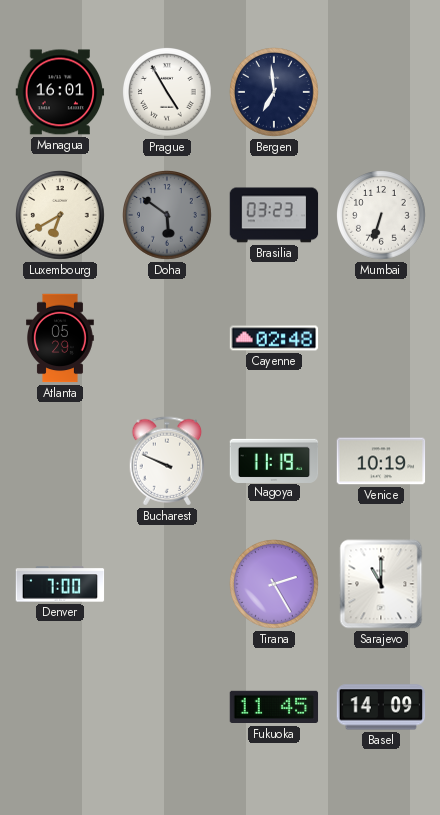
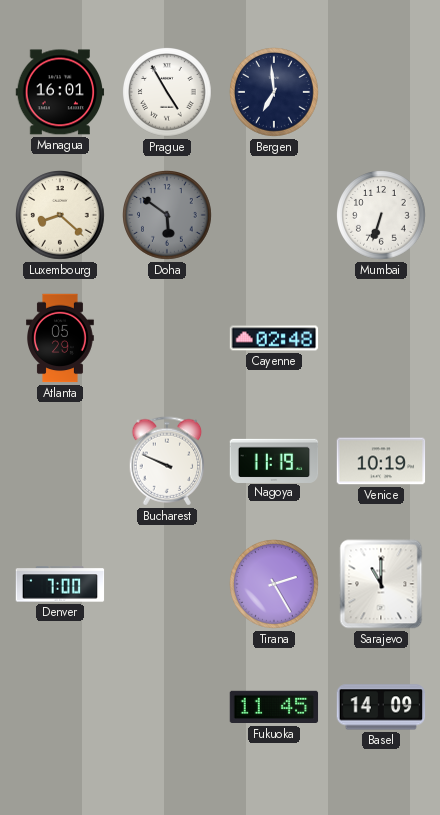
Luxembourg: 6:40 -> 8:22 (61, 216)
Brasilia: 03:23 -> none (274, 215)
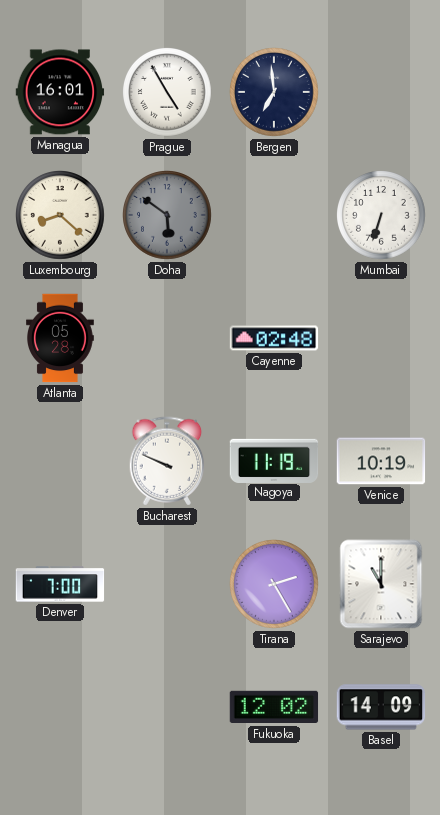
Atlanta: 05:29 -> 05:28 (61, 338)
Fukuoka: 11:45 -> 12:02 (274, 707)
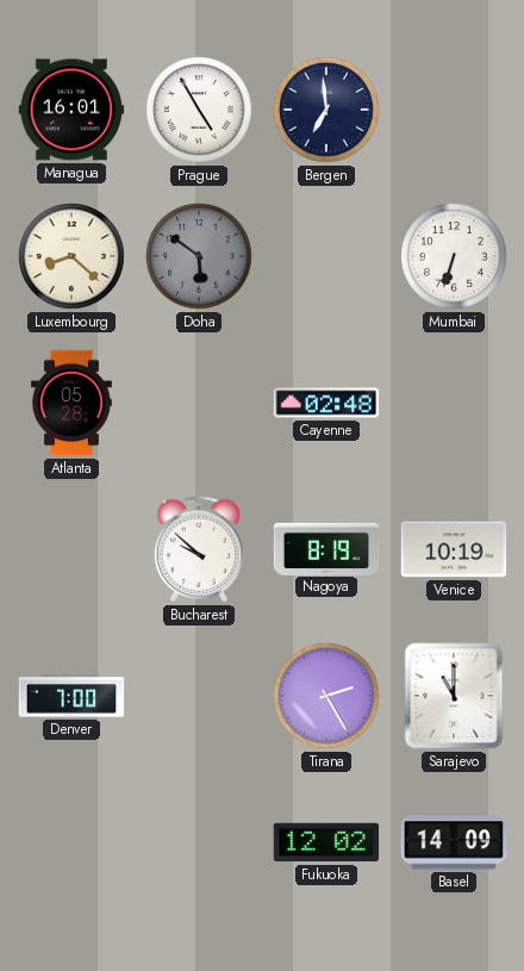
Bucharest: 9:49 -> 9:52 (199, 549)
Nagoya: 11:19 -> 8:19 (326, 548)
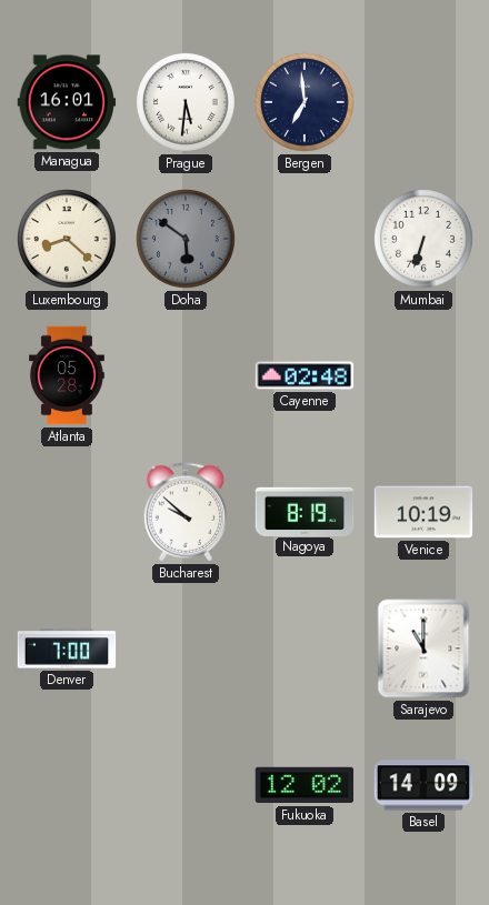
Prague: 4:55 -> 5:31 (187, 103)
Tirana: 2:25 -> none (327, 697)
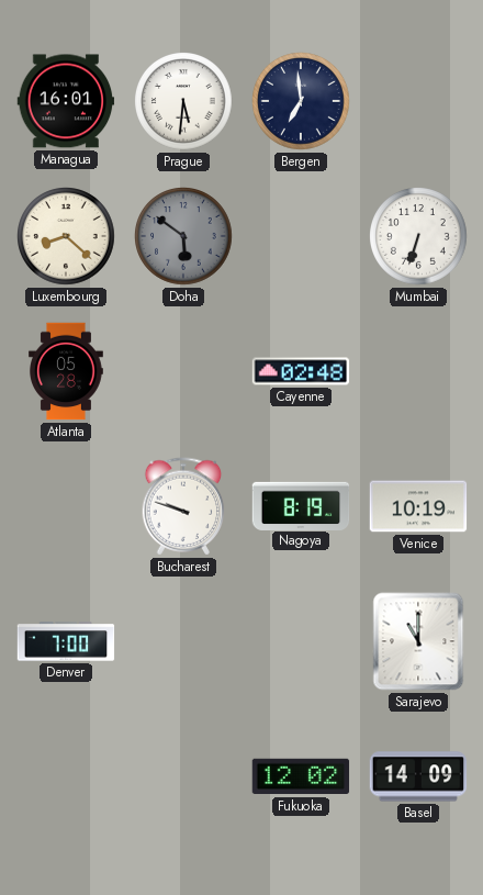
Bucharest: 9:52 -> 9:48 (183, 506)
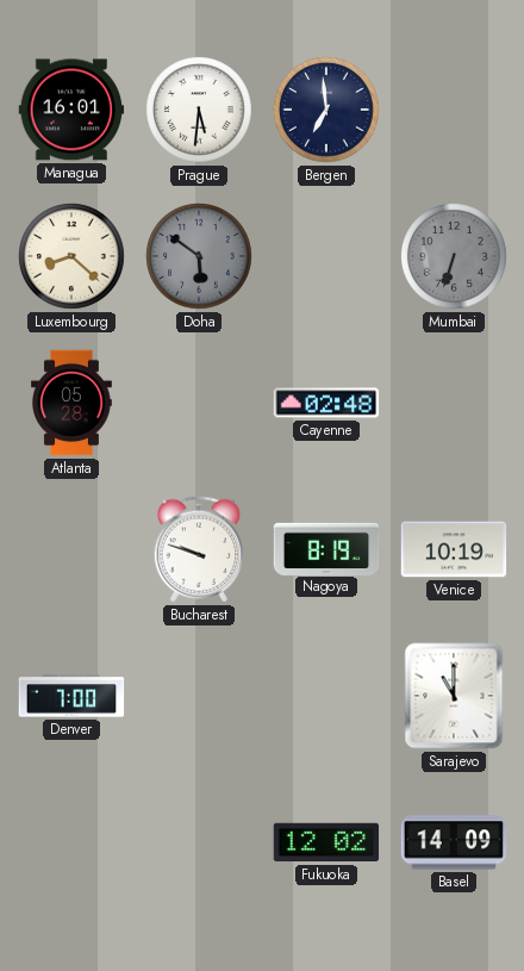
Mumbai dial: white -> grey (455, 257)
